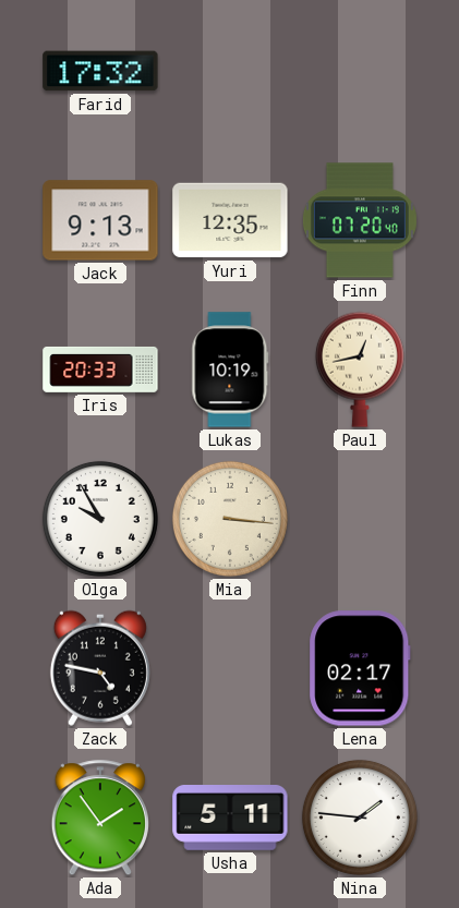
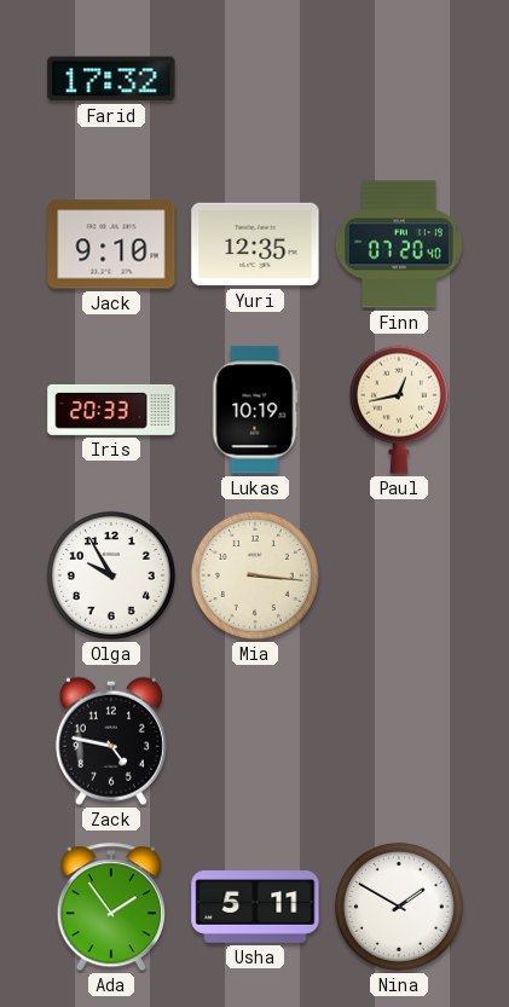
Jack: 9:13 -> 9:10 (111, 244)
Lena: 02:17 -> none (360, 668)
Nina: 1:46 -> 1:50 (399, 907)
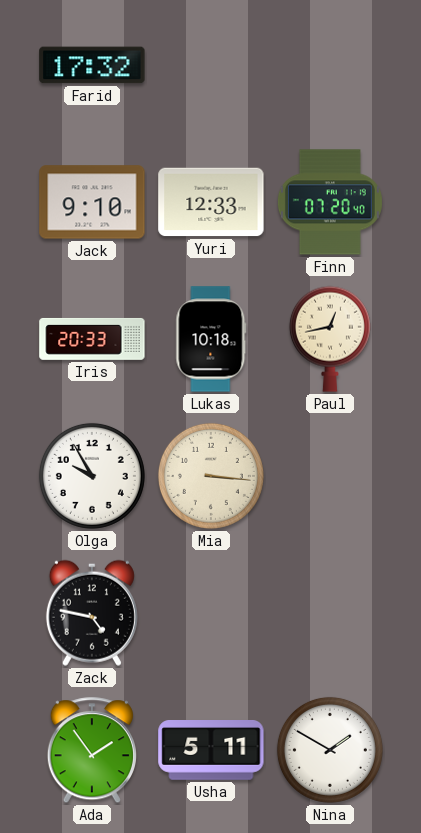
Yuri: 12:35 -> 12:33 (211, 202)
Lukas: 10:19 -> 10:18 (211, 339)
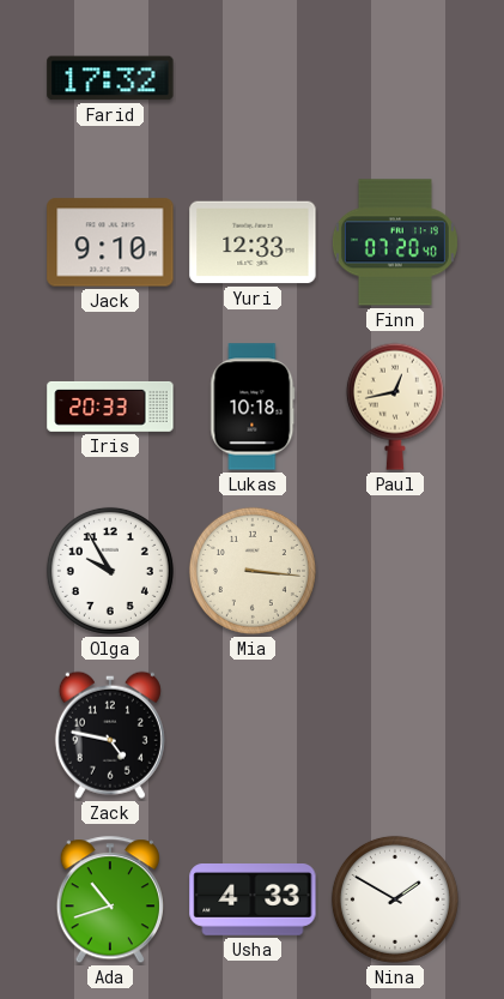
Ada: 1:54 -> 10:42 (110, 901)
Usha: 5:11 -> 4:33 (253, 901)
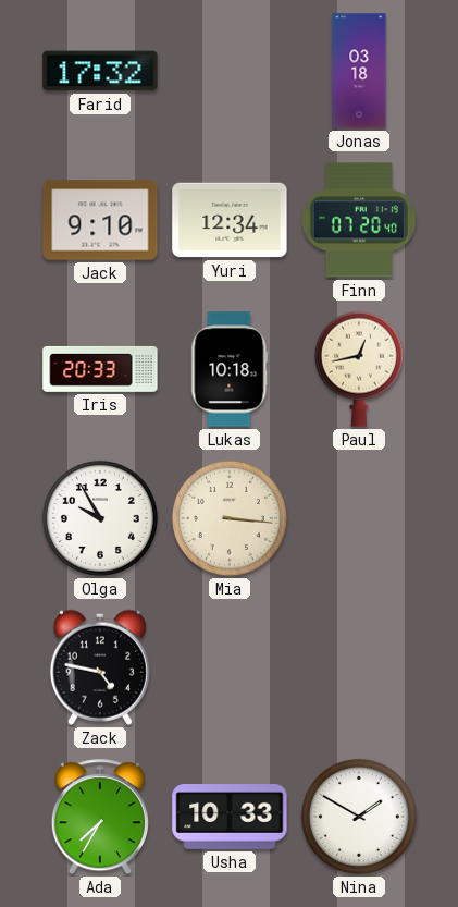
Jonas: none -> 03:18 (359, 71)
Yuri: 12:33 -> 12:34 (230, 220)
Ada: 10:42 -> 7:35 (100, 818)
Usha: 4:33 -> 10:33 (230, 818)
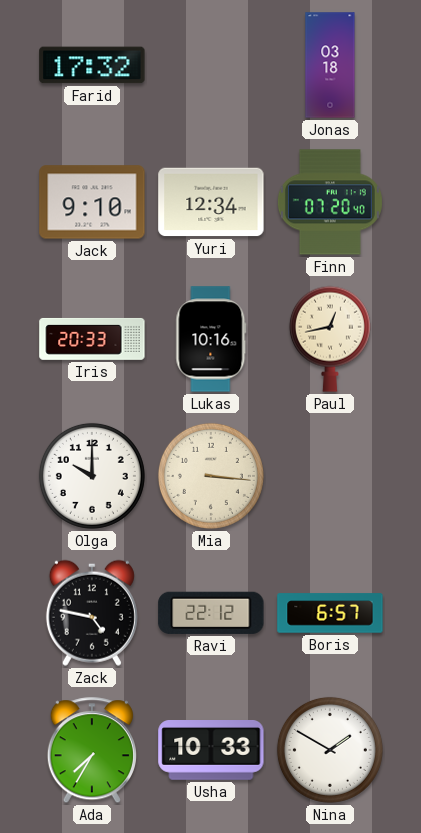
Lukas: 10:18 -> 10:16 (211, 339)
Olga: 9:55 -> 10:00 (92, 476)
Ravi: none -> 22:12 (211, 613)
Boris: none -> 6:57 (330, 613)
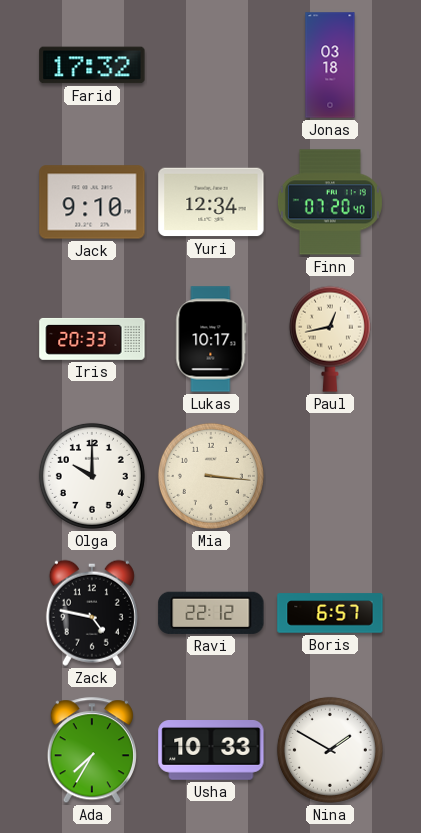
Lukas: 10:16 -> 10:17 (211, 339)
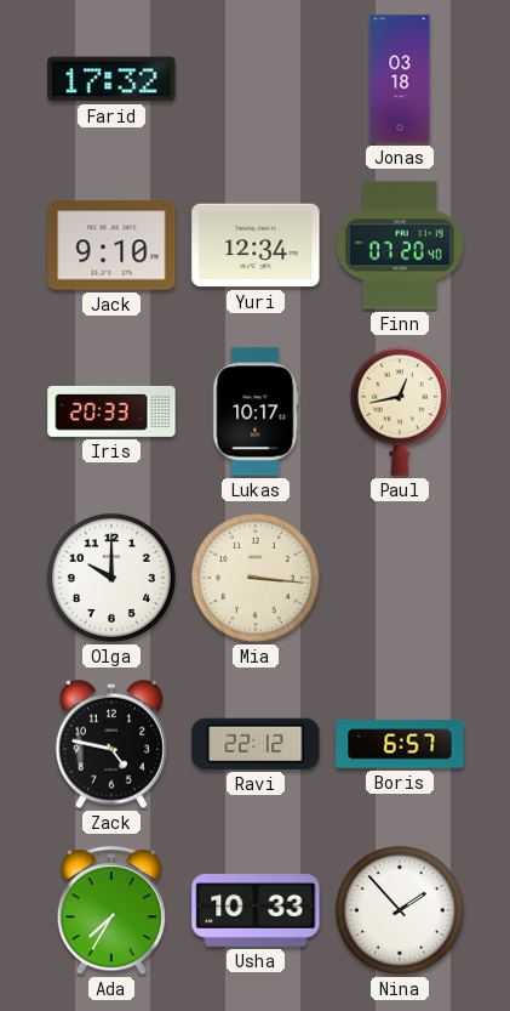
Nina: 1:50 -> 1:53 (400, 910)
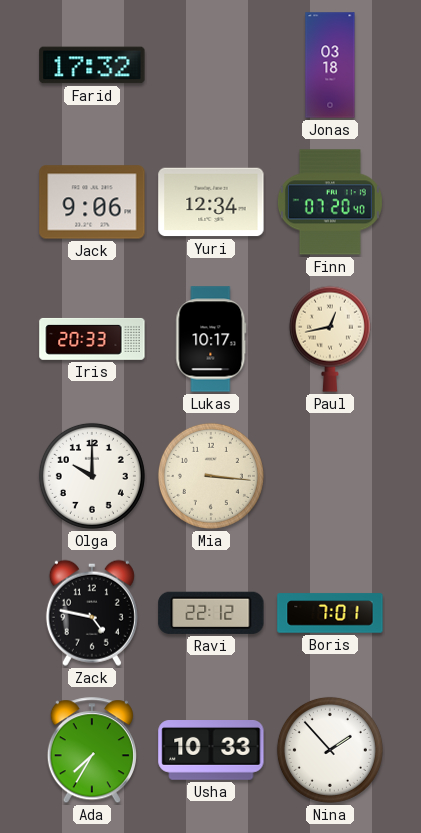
Jack: 9:10 -> 9:06 (92, 202)
Boris: 6:57 -> 7:01 (330, 613)
